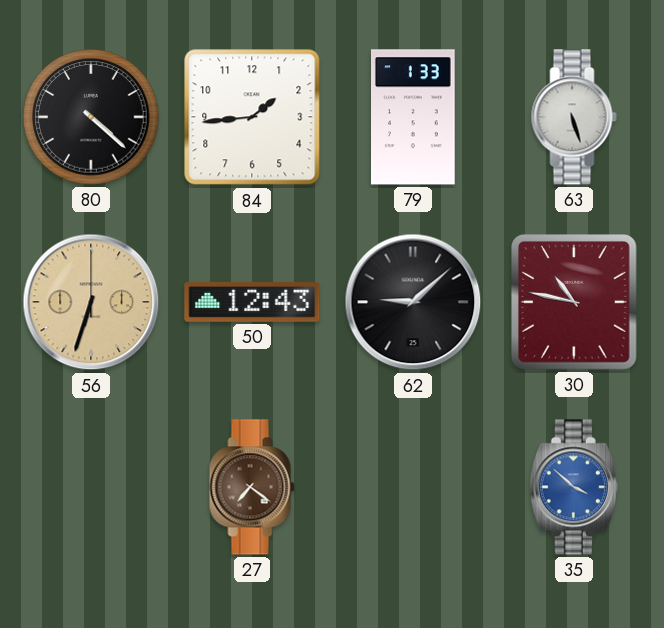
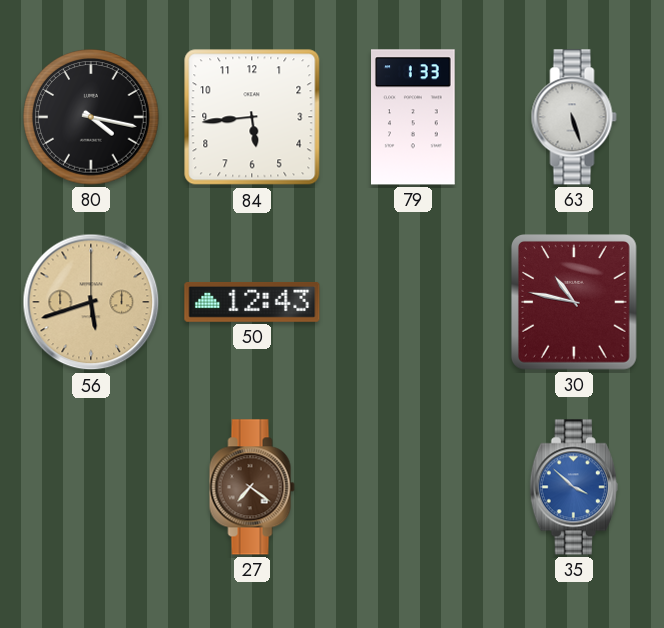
80: 4:22 -> 4:17 (91, 117)
84: 1:44 -> 5:44 (252, 117)
56: 6:33 -> 5:42 (91, 302)
62: 9:08 -> none (413, 302)
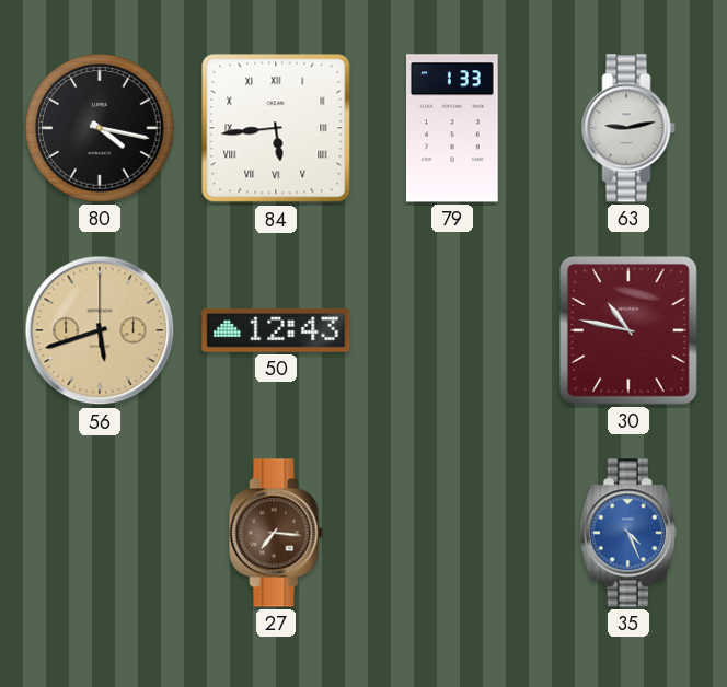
84 numerals: Arabic -> Roman (276, 128)
63: 5:27 -> 9:13 (628, 128)
27: 7:21 -> 7:16 (276, 533)
35: 3:52 -> 4:26 (628, 533)
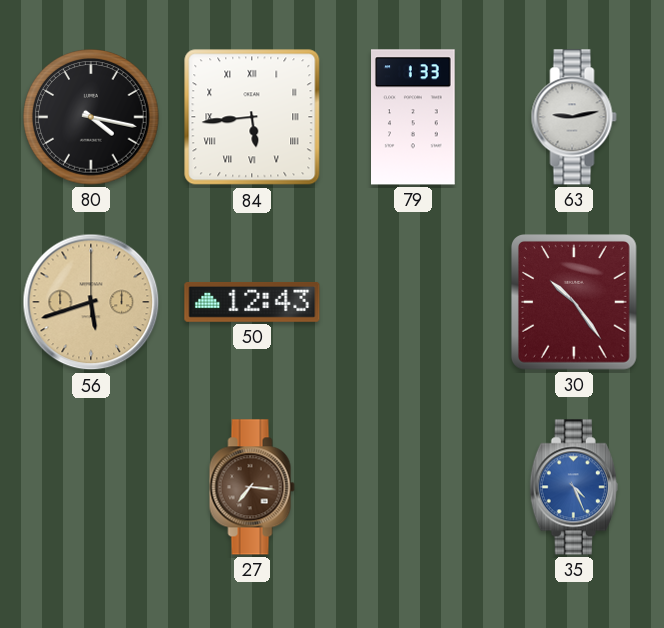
30: 10:47 -> 10:24 (574, 303)
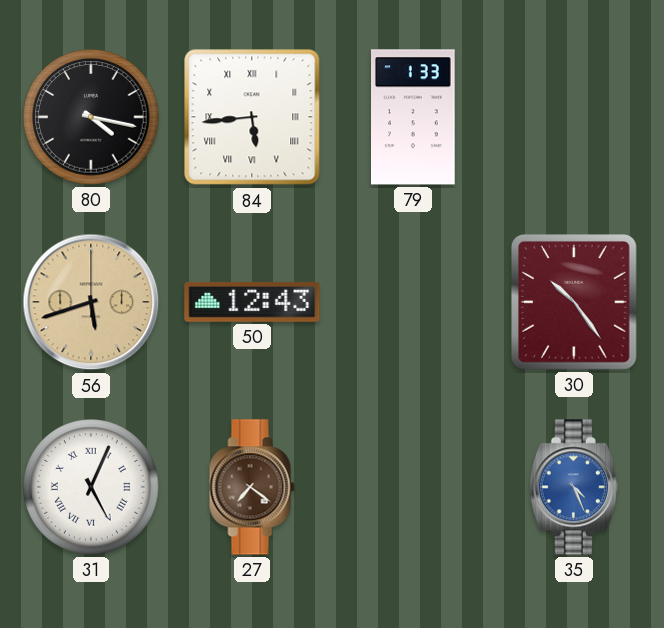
63: 9:13 -> none (574, 117)
31: none -> 5:04 (91, 487)
27: 7:16 -> 7:21 (252, 487)
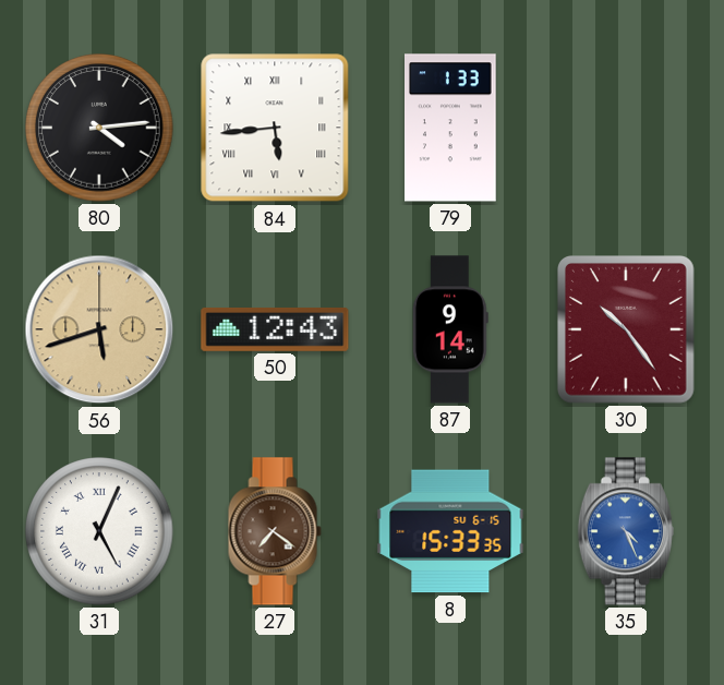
80: 4:17 -> 4:14 (99, 128)
87: none -> 9:14 (450, 329)
8: none -> 15:33 (450, 531)
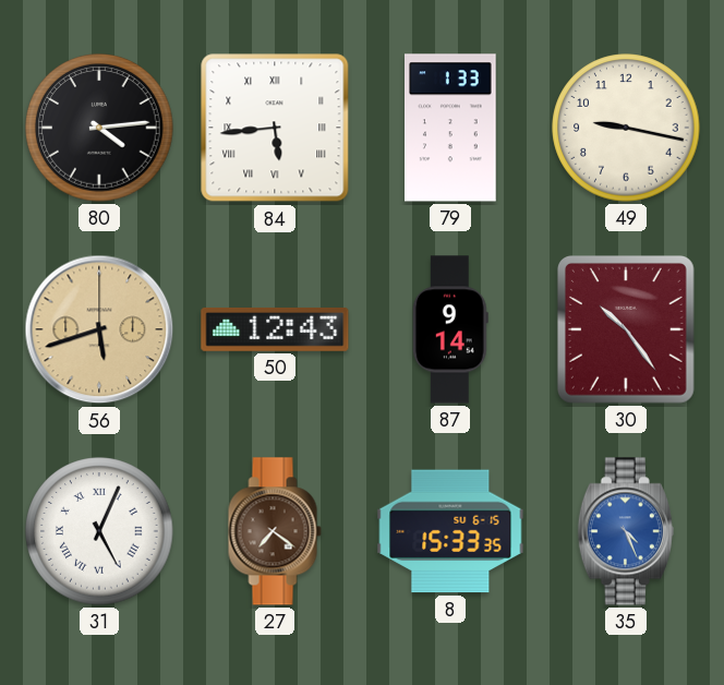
49: none -> 9:17 (626, 128)
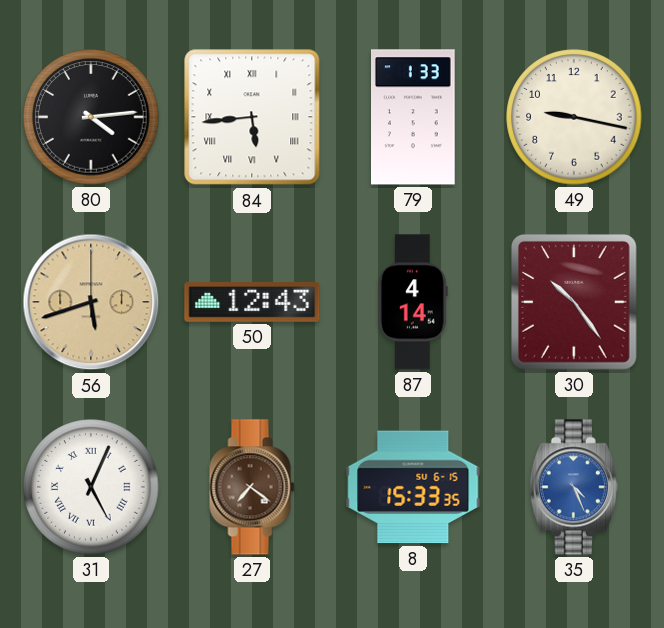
87: 9:14 -> 4:14 (413, 302)
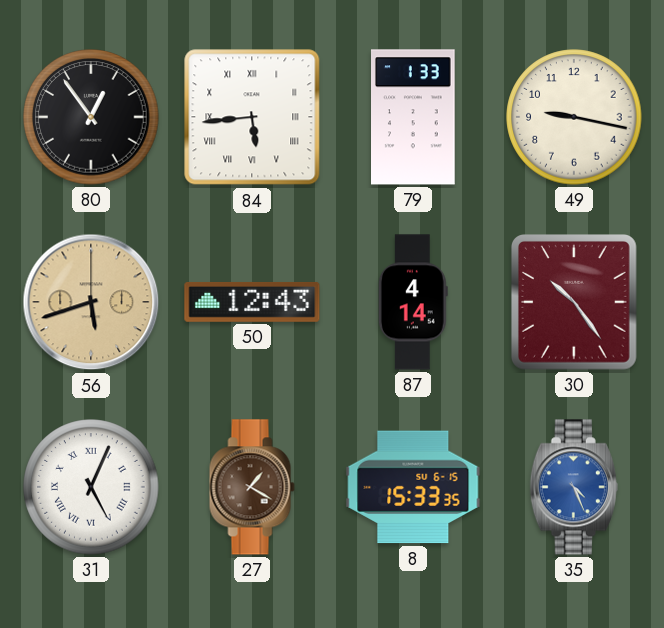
80: 4:14 -> 12:54 (91, 117)
27: 7:21 -> 1:20 (252, 487)
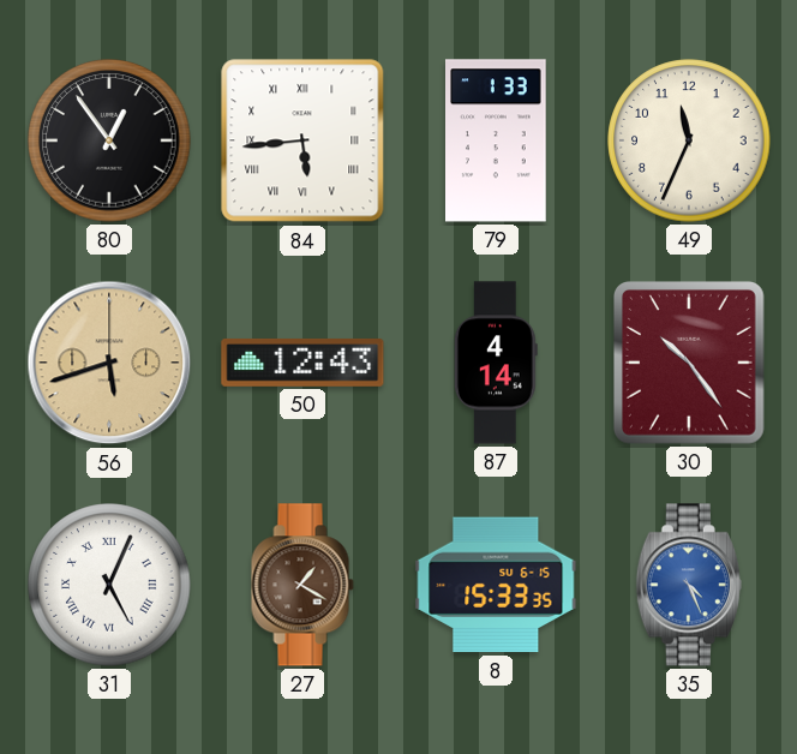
49: 9:17 -> 11:34 (689, 140)
